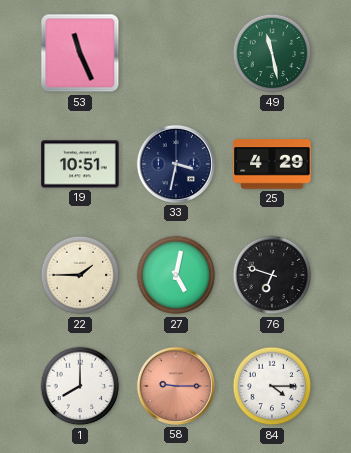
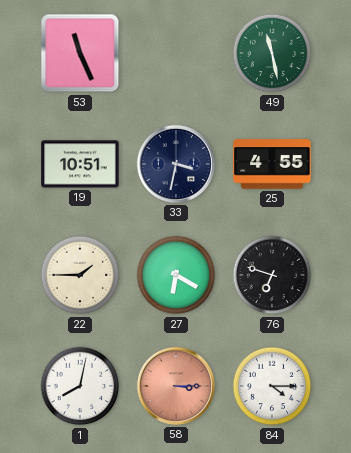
25: 4:29 -> 4:55 (272, 164)
27: 5:02 -> 6:20 (176, 275)
1: 8:00 -> 8:02 (80, 386)
58: 9:15 -> 3:15 (176, 386)
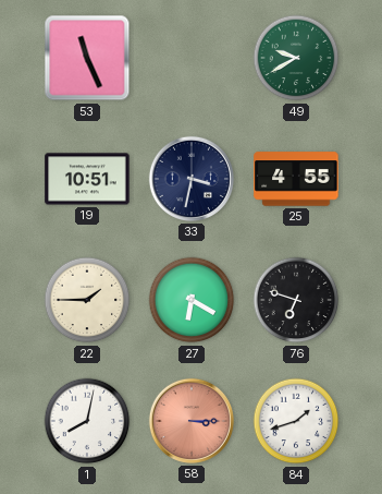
49: 11:28 -> 9:40 (296, 58)
84: 4:15 -> 1:42 (296, 421)
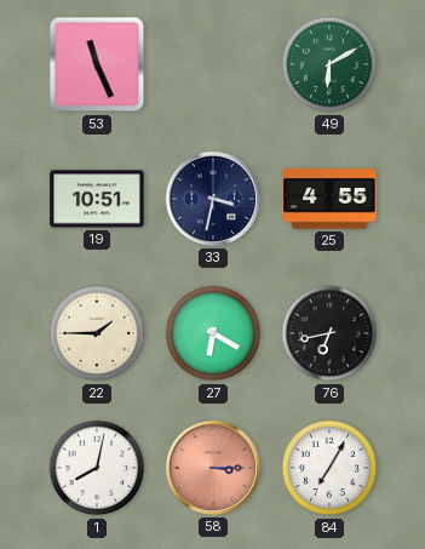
49: 9:40 -> 6:10 (329, 64)
76: 6:48 -> 6:43 (329, 333)
84: 1:42 -> 7:05 (329, 468)
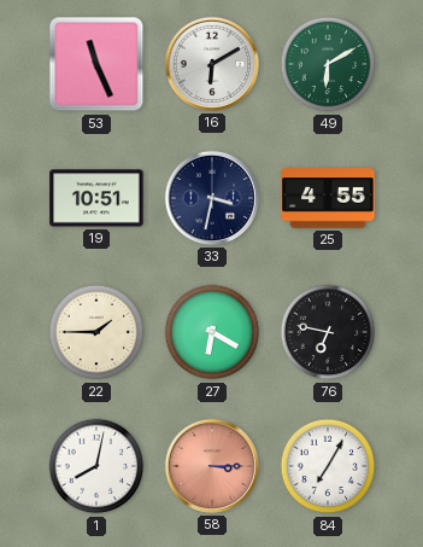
16: none -> 6:10 (212, 64)
76: 6:43 -> 6:47 (328, 332)
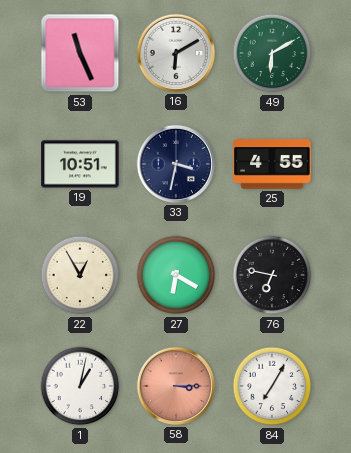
22: 1:45 -> 12:55 (80, 275)
1: 8:02 -> 1:02 (80, 386)
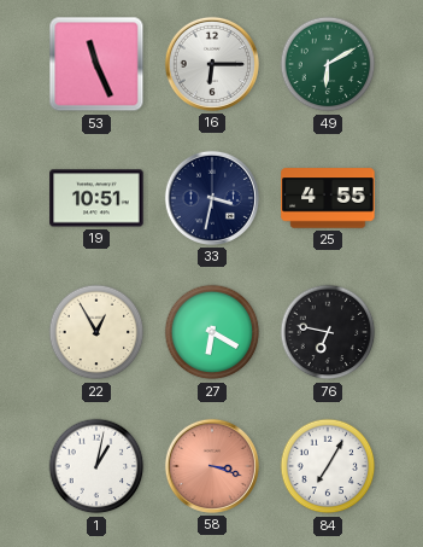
16: 6:10 -> 6:15 (212, 64)
58: 3:15 -> 3:18 (212, 466)
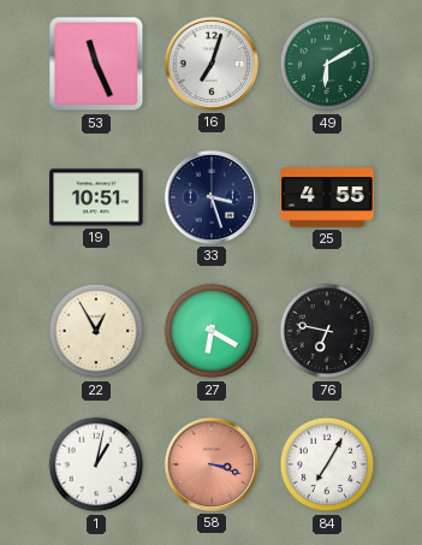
16: 6:15 -> 7:03 (212, 64)
33: 3:32 -> 3:27 (212, 197)
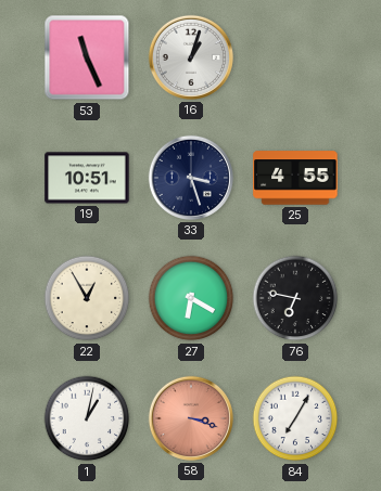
16: 7:03 -> 1:03 (191, 57)
49: 6:10 -> none (327, 64)
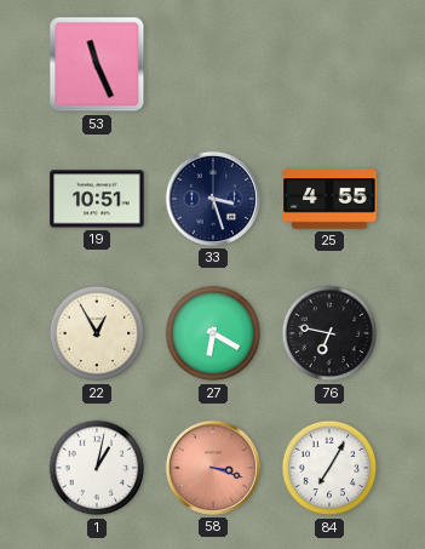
16: 1:03 -> none (191, 57)
